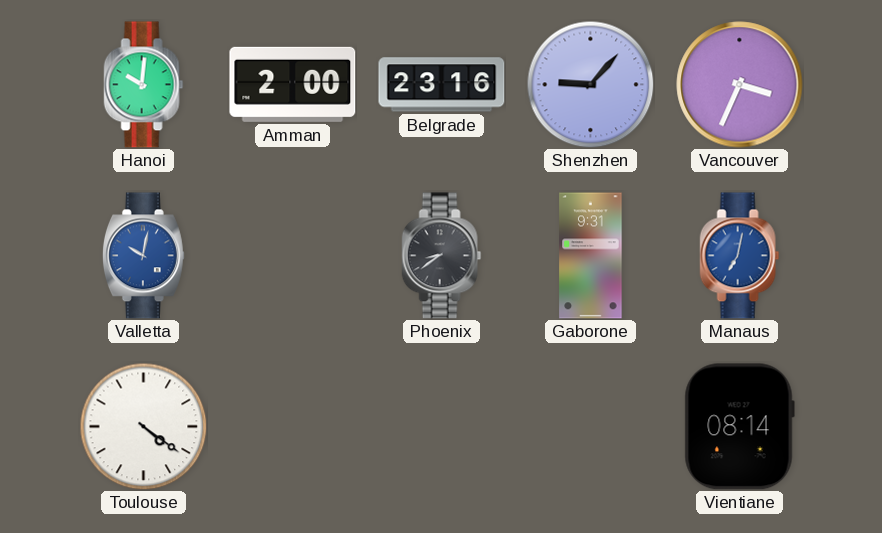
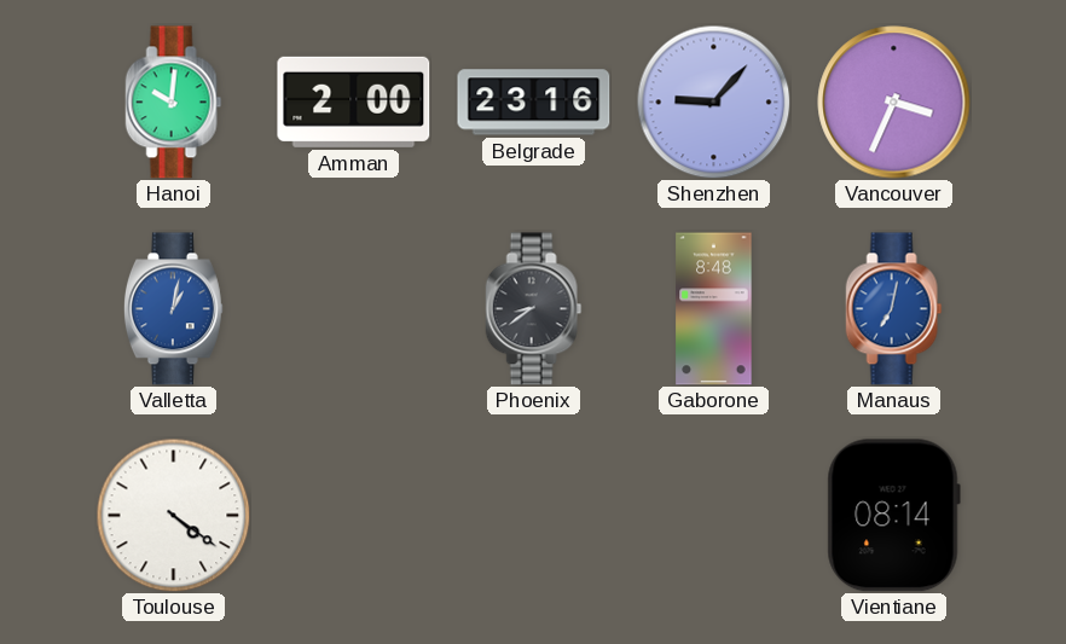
Valletta: 10:02 -> 1:02 (173, 309)
Gaborone: 9:31 -> 8:48 (714, 309)
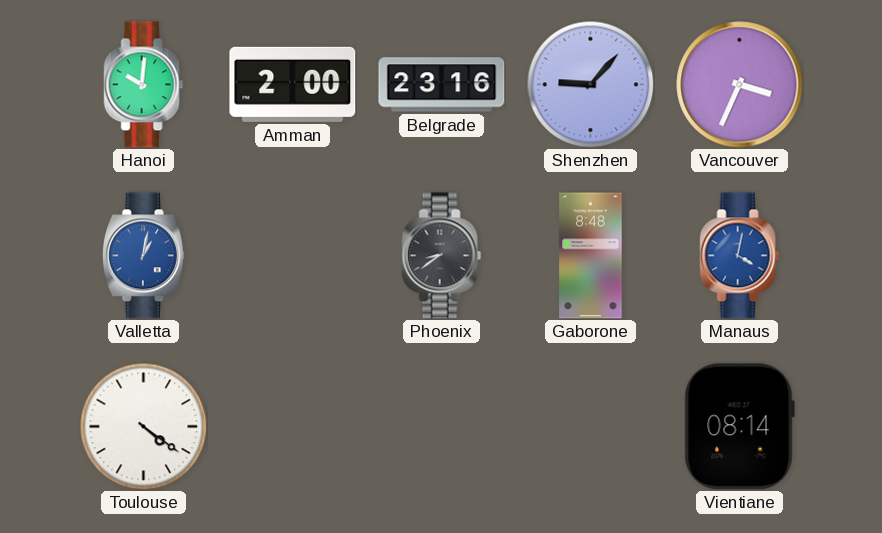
Manaus: 7:02 -> 4:02 (740, 256)
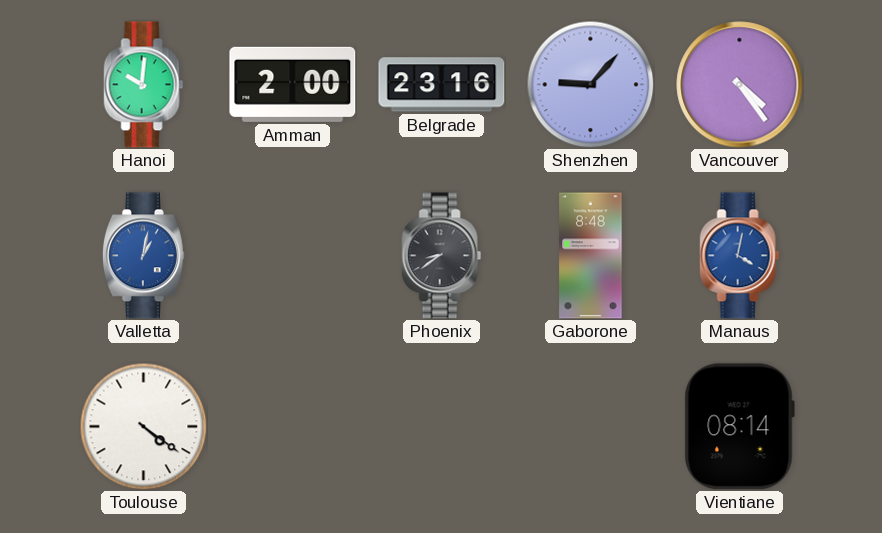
Vancouver: 3:34 -> 4:24 (740, 85)
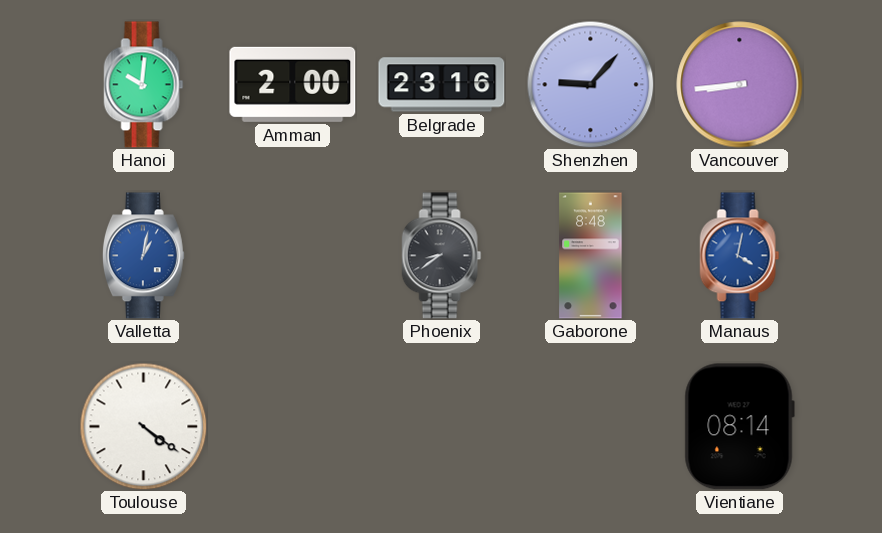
Vancouver: 4:24 -> 8:44 (740, 85)
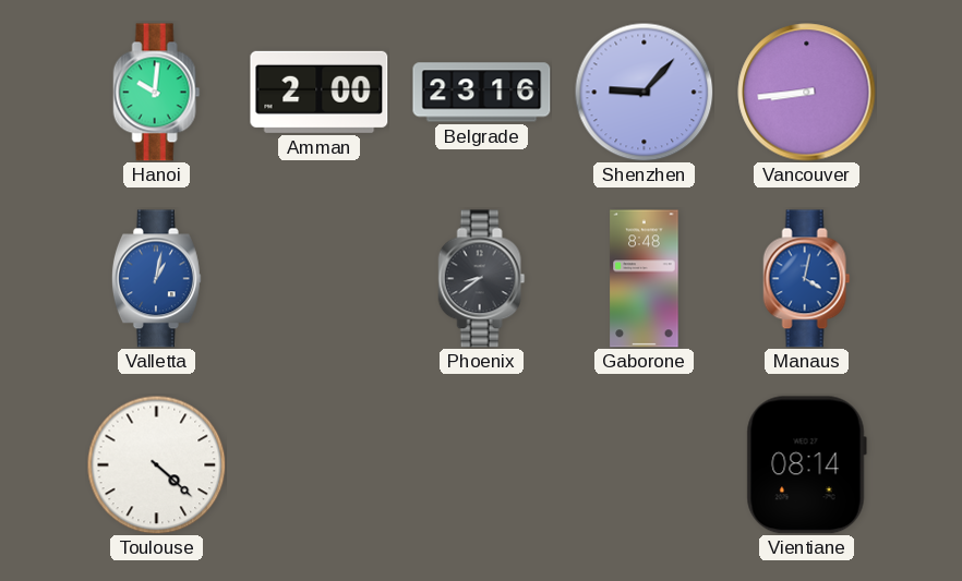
Toulouse: 4:21 -> 4:22 (156, 464)
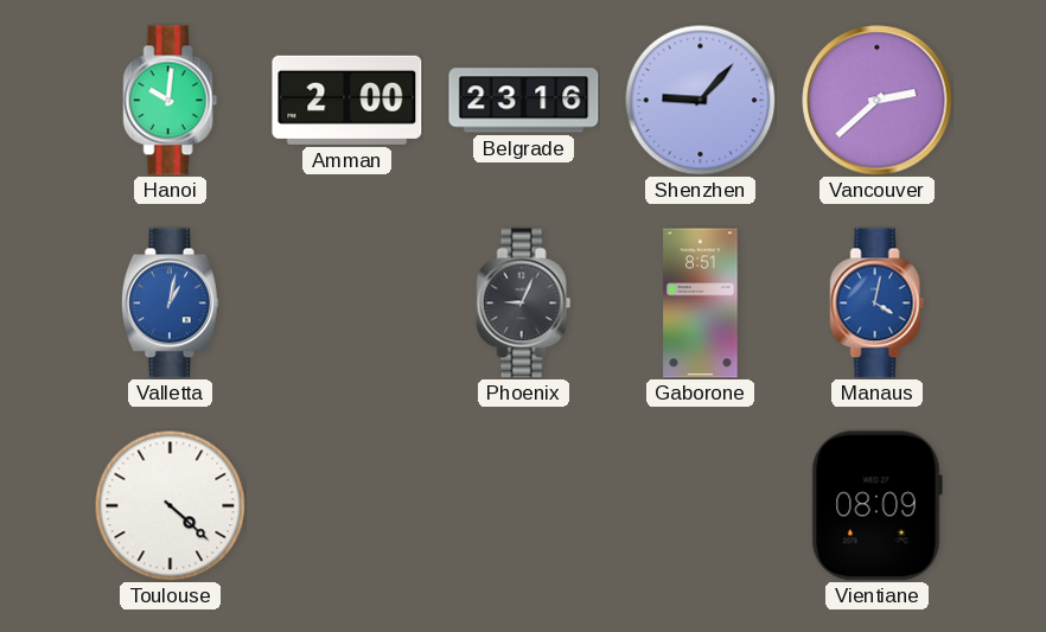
Vancouver: 8:44 -> 2:38 (878, 101)
Phoenix: 8:39 -> 9:04 (524, 304)
Gaborone: 8:48 -> 8:51 (701, 304)
Vientiane: 08:14 -> 08:09 (876, 506)
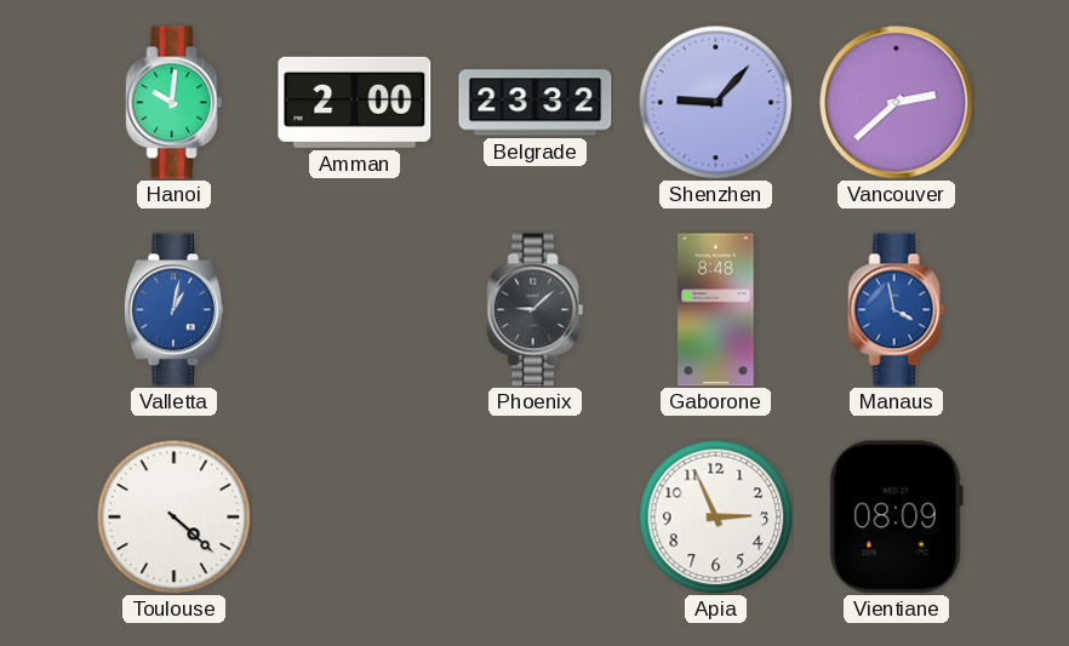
Belgrade: 23:16 -> 23:32 (536, 103)
Phoenix: 9:04 -> 9:08 (536, 310)
Gaborone: 8:51 -> 8:48 (716, 310)
Manaus: 4:02 -> 3:58 (897, 310)
Apia: none -> 2:56 (715, 516)
